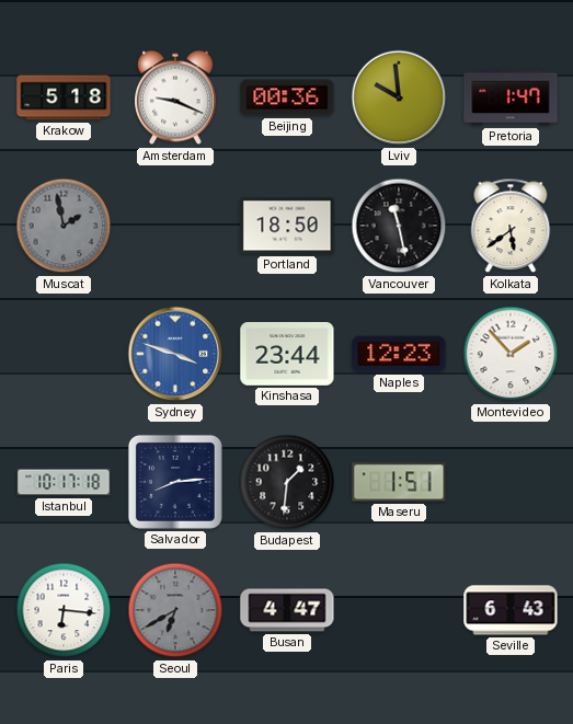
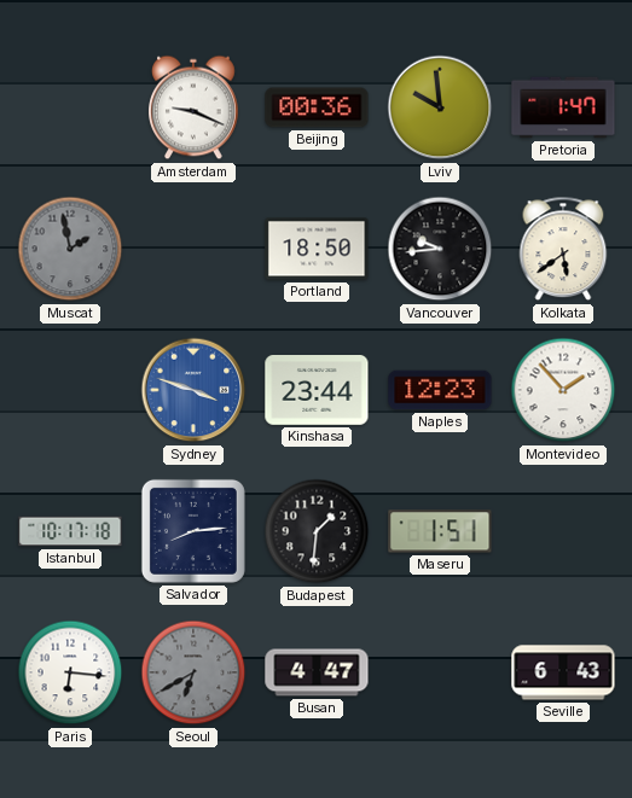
Krakow: 5:18 -> none (64, 97)
Vancouver: 11:28 -> 9:44 (440, 249)
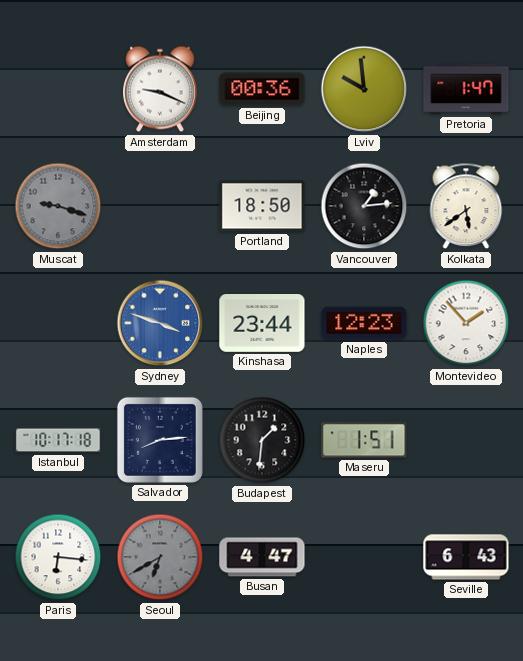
Muscat: 1:58 -> 9:18 (58, 206)
Vancouver: 9:44 -> 1:14 (364, 206)
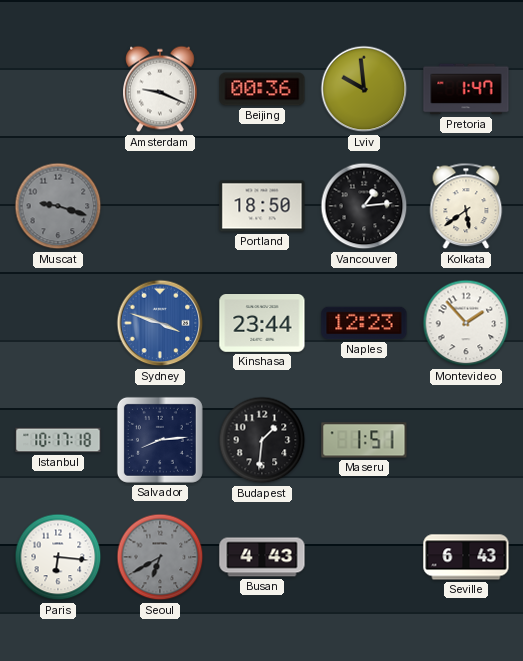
Busan: 4:47 -> 4:43 (262, 557)
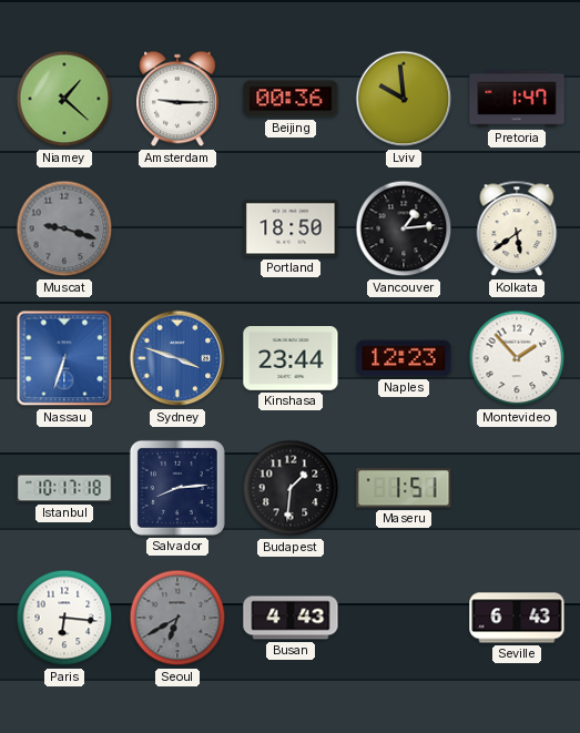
Niamey: none -> 1:22 (64, 99)
Amsterdam: 9:19 -> 9:15 (179, 99)
Nassau: none -> 6:33 (64, 358)
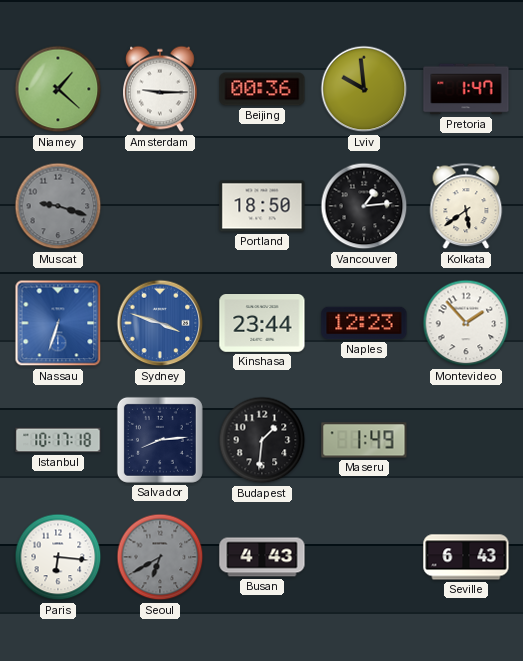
Maseru: 1:51 -> 1:49 (364, 440)
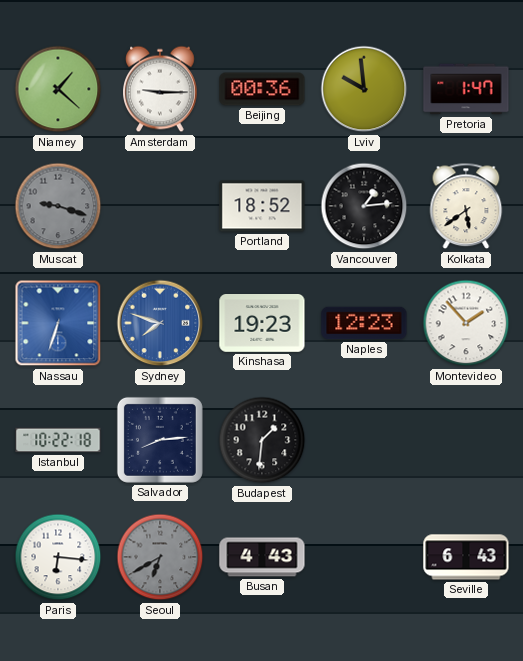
Portland: 18:50 -> 18:52 (262, 206)
Sydney: 3:48 -> 7:48 (160, 323)
Kinshasa: 23:44 -> 19:23 (262, 324)
Istanbul: 10:17 -> 10:22 (58, 440)
Maseru: 1:49 -> none (364, 440)
